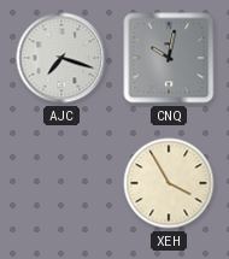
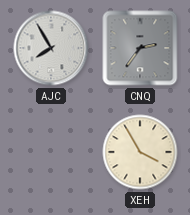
AJC: 7:18 -> 7:55 (51, 48)
CNQ: 10:02 -> 2:36 (140, 48)
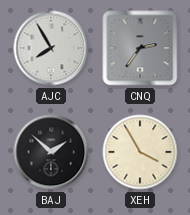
BAJ: none -> 1:52 (51, 152)
